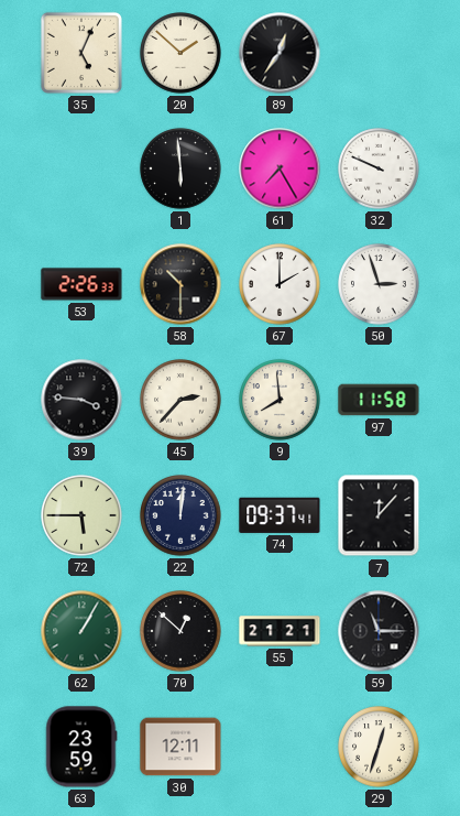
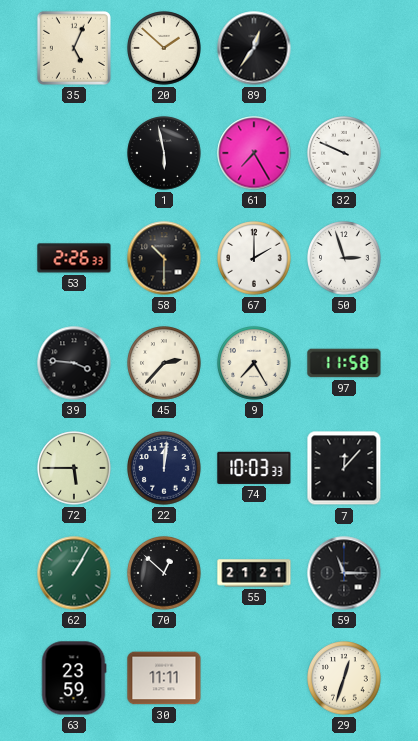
1: 5:59 -> 5:58 (164, 153)
9: 7:59 -> 7:25 (254, 363)
74: 09:37 -> 10:03 (254, 468)
30: 12:11 -> 11:11 (164, 678)
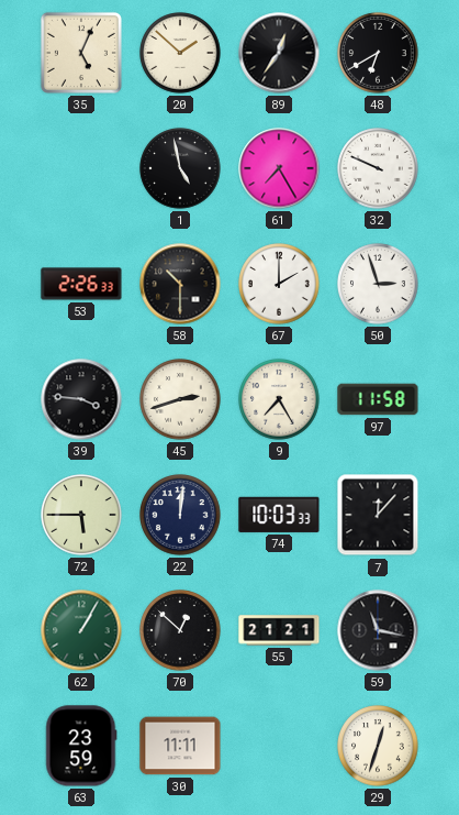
48: none -> 6:40 (378, 53)
1: 5:58 -> 4:58 (180, 168)
45: 2:37 -> 2:42 (180, 399)
59: 11:15 -> 11:17 (378, 630)
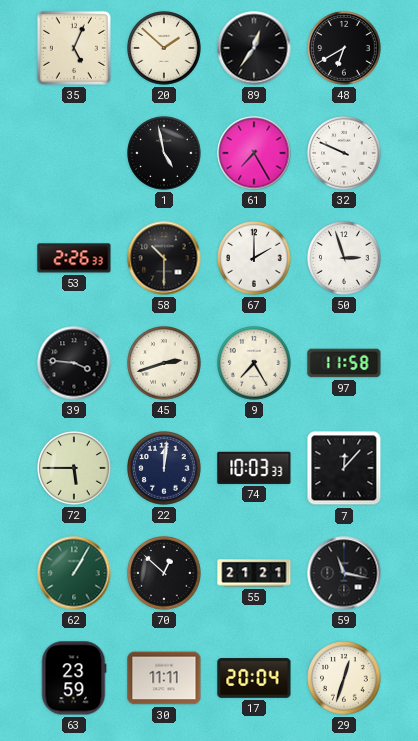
17: none -> 20:04 (254, 678)
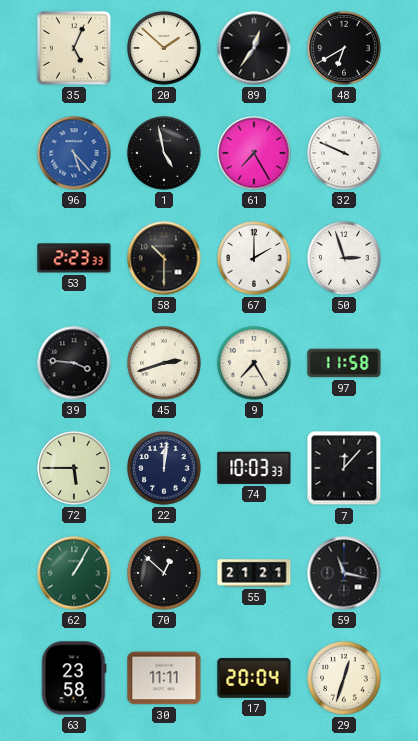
96: none -> 5:23 (74, 153)
53: 2:26 -> 2:23 (74, 258)
63: 23:59 -> 23:58 (74, 678)
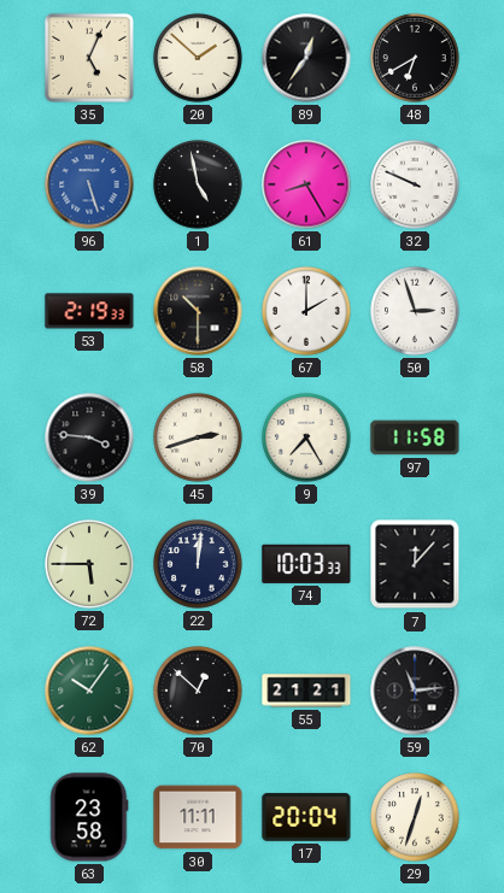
96: 5:23 -> 5:27 (89, 184)
61: 7:25 -> 8:25 (306, 184)
53: 2:23 -> 2:19 (89, 311)
62: 1:05 -> 10:06 (89, 691)
59: 11:17 -> 11:14 (415, 691)
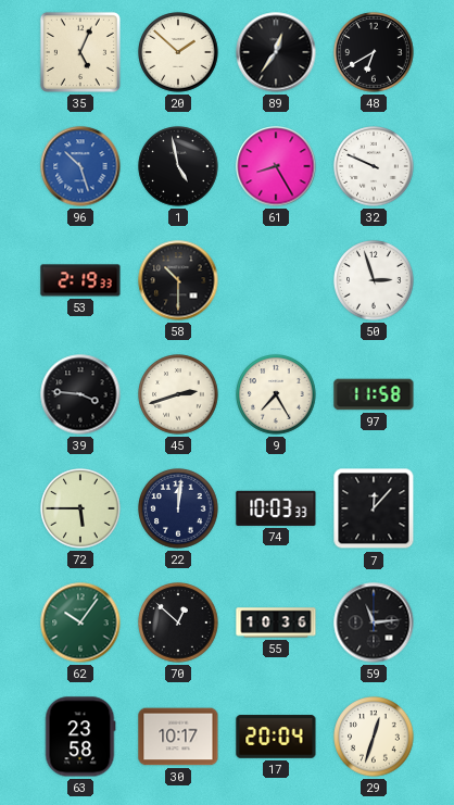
96: 5:27 -> 10:27 (80, 166)
67: 2:00 -> none (306, 311)
55: 21:21 -> 10:36 (276, 622)
30: 11:11 -> 10:17 (178, 737)
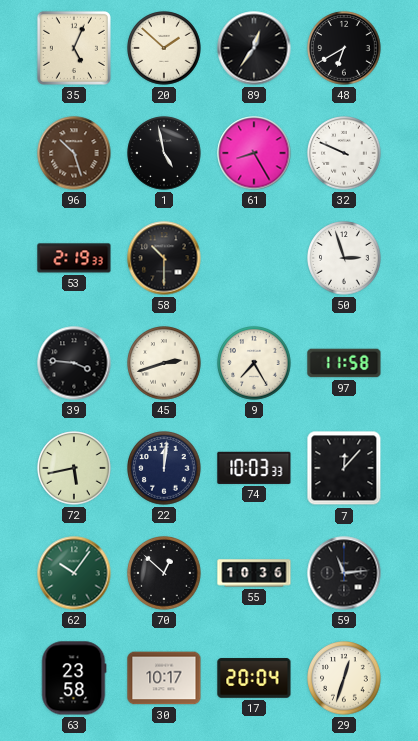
96 dial: blue -> brown (74, 153)
72: 5:45 -> 5:43 (74, 468)
